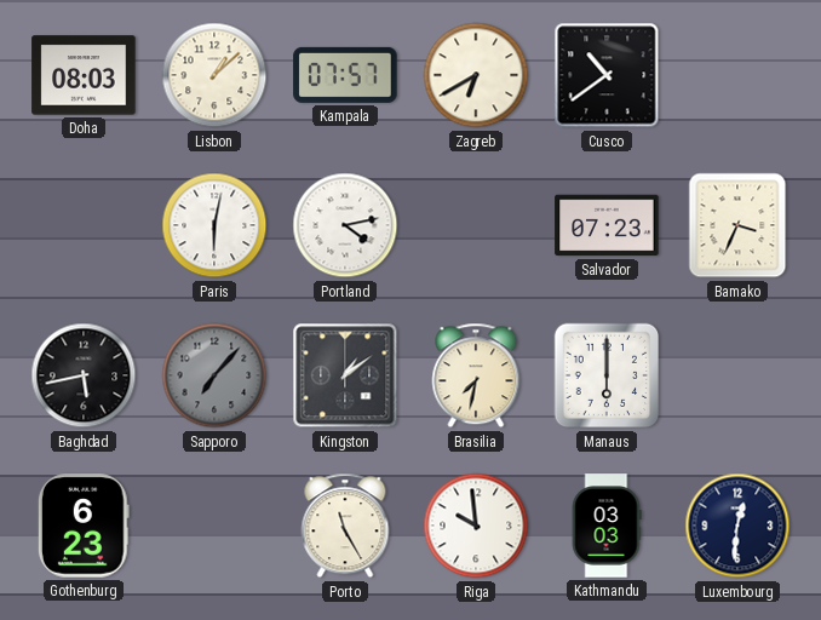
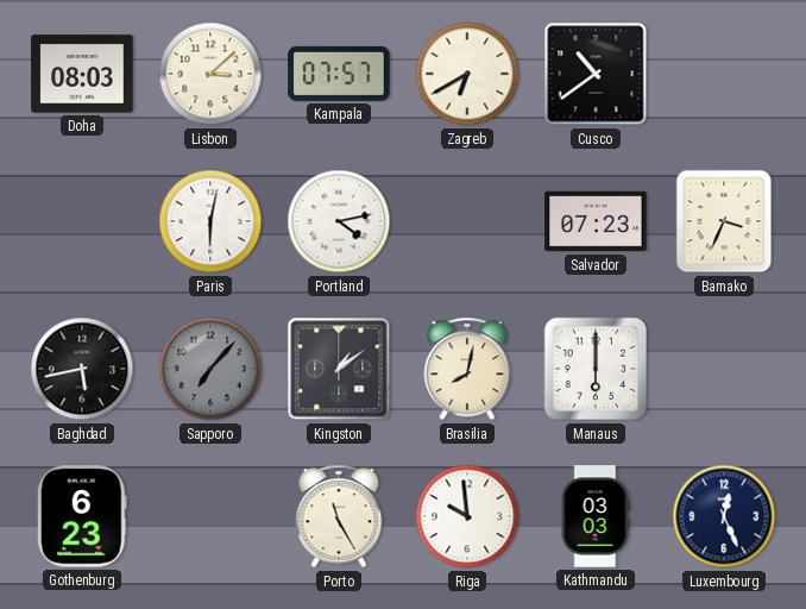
Lisbon: 1:08 -> 3:08 (210, 74)
Brasilia: 7:32 -> 8:02 (467, 369)
Luxembourg: 12:31 -> 12:26 (724, 516)
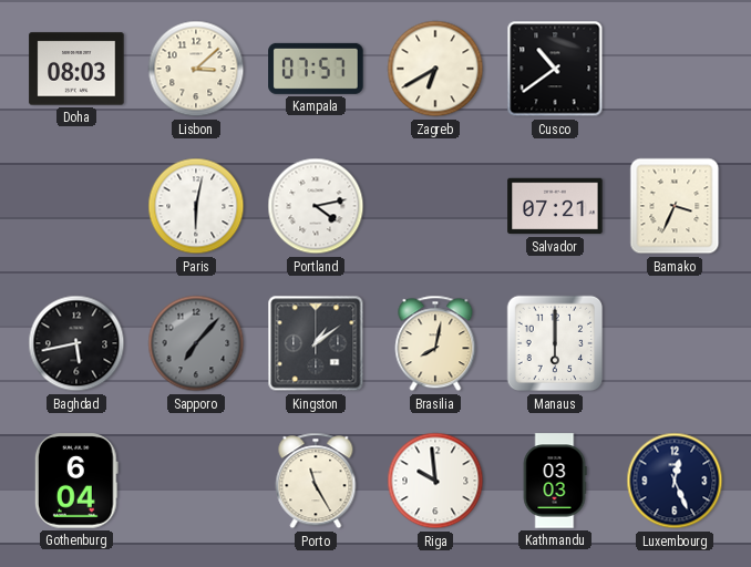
Salvador: 07:23 -> 07:21 (555, 206)
Gothenburg: 6:23 -> 6:04 (76, 481)
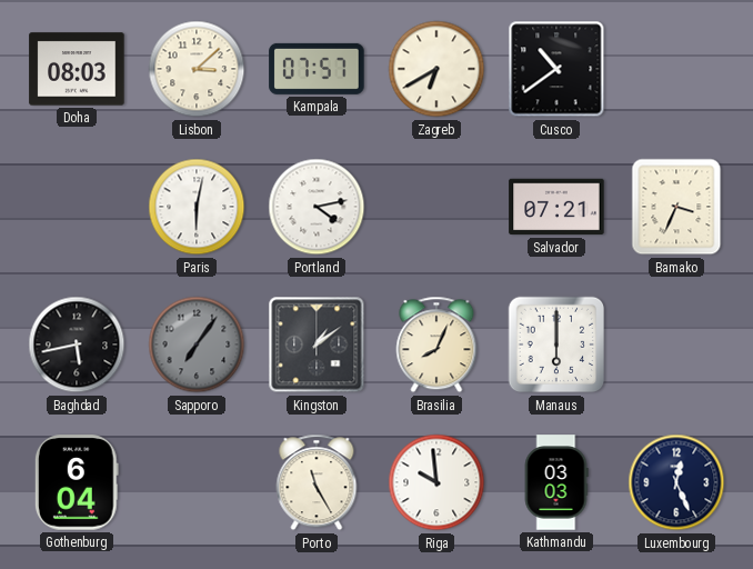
Sapporo: 7:07 -> 7:06 (197, 345)
Brasilia: 8:02 -> 8:04 (436, 345)
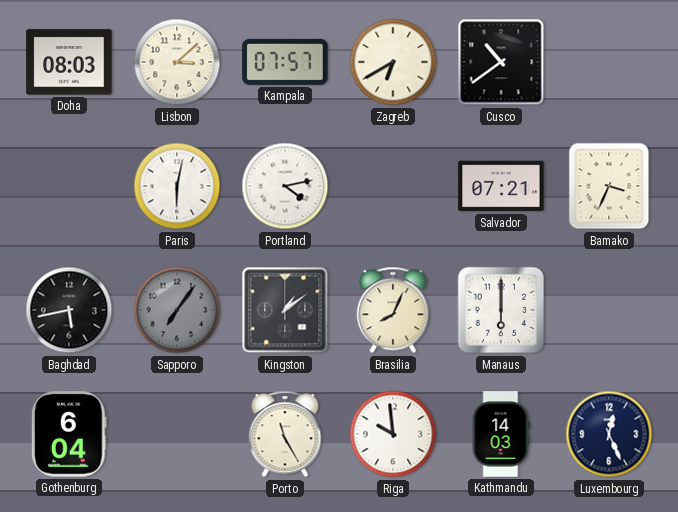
Kathmandu: 03:03 -> 14:03 (501, 434)
